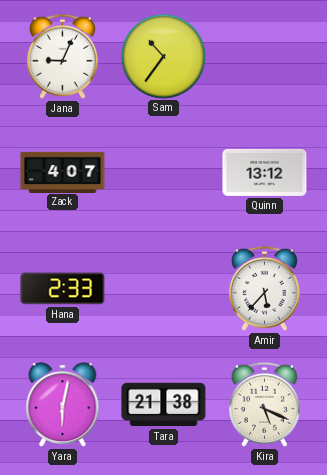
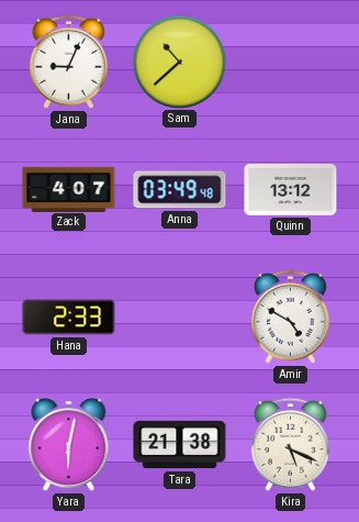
Sam: 10:36 -> 10:38 (179, 62)
Anna: none -> 03:49 (180, 190)
Amir: 5:37 -> 4:50 (290, 316)
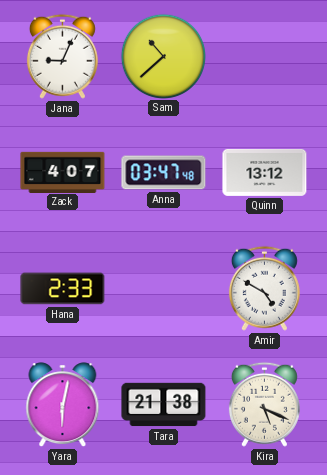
Anna: 03:49 -> 03:47 (164, 173)
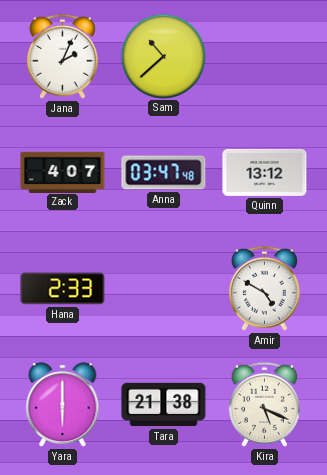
Jana: 9:04 -> 2:04 (62, 56)
Yara: 6:02 -> 6:00 (63, 405)
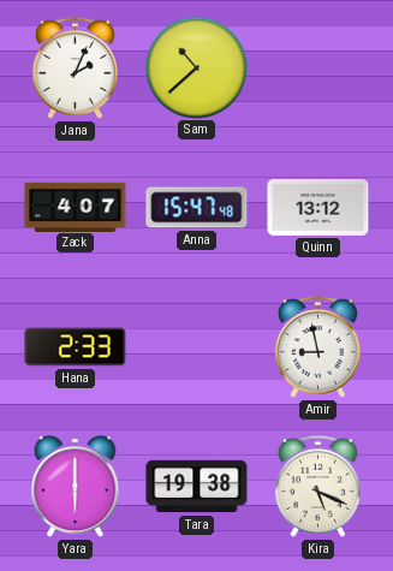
Anna: 03:47 -> 15:47 (197, 208)
Amir: 4:50 -> 8:58 (317, 346)
Tara: 21:38 -> 19:38 (197, 487)
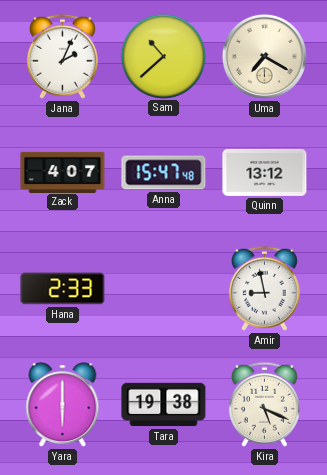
Uma: none -> 7:20 (264, 56)
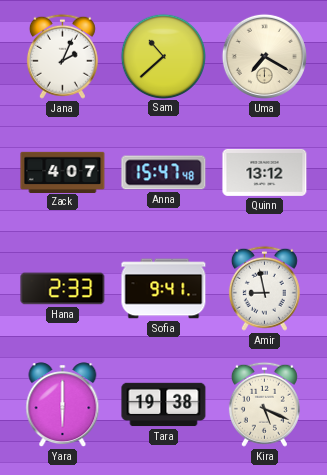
Sofia: none -> 9:41 (164, 289)
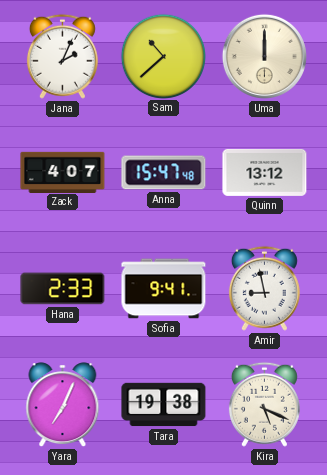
Uma: 7:20 -> 12:00 (264, 56)
Yara: 6:00 -> 7:04 (63, 405)
